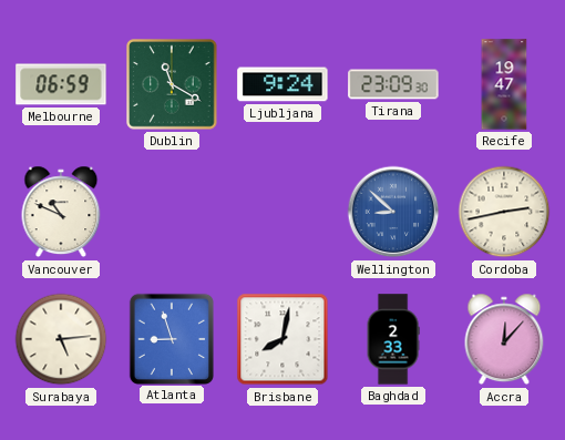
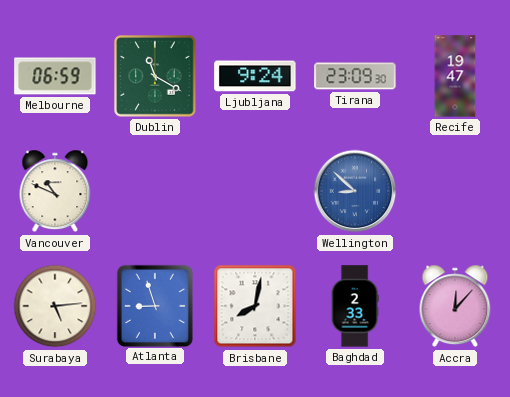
Cordoba: 2:43 -> none (504, 212)
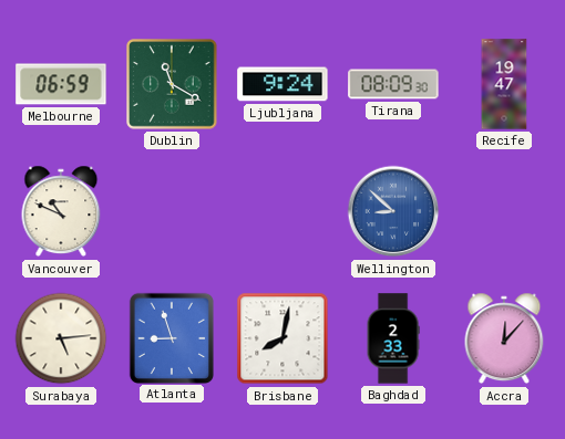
Tirana: 23:09 -> 08:09 (393, 84)
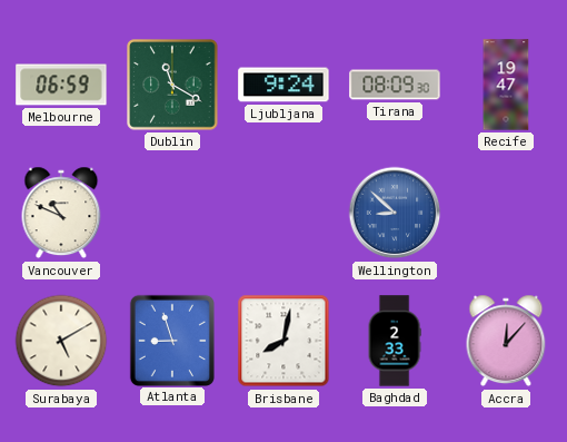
Surabaya: 5:14 -> 5:10 (61, 341)
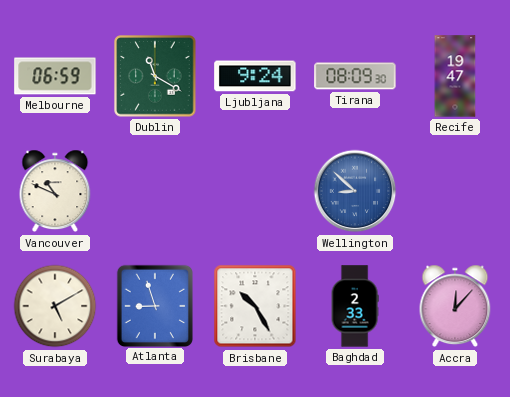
Brisbane: 8:02 -> 10:25 (255, 306)
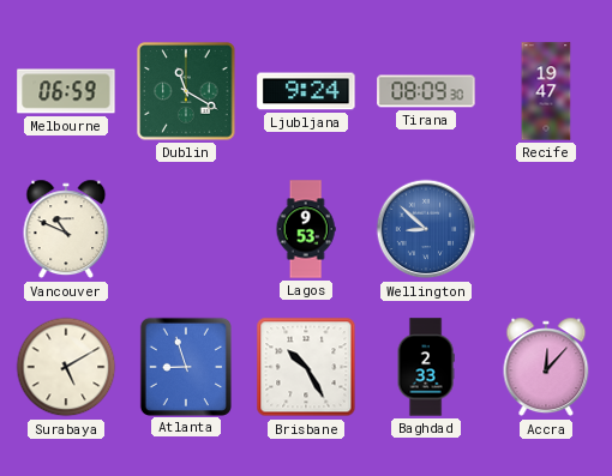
Lagos: none -> 9:53 (306, 229)
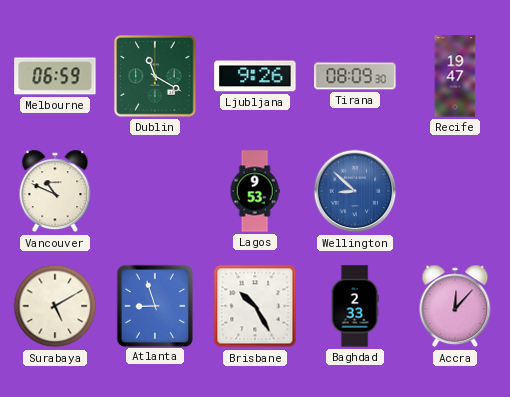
Ljubljana: 9:24 -> 9:26 (255, 76)
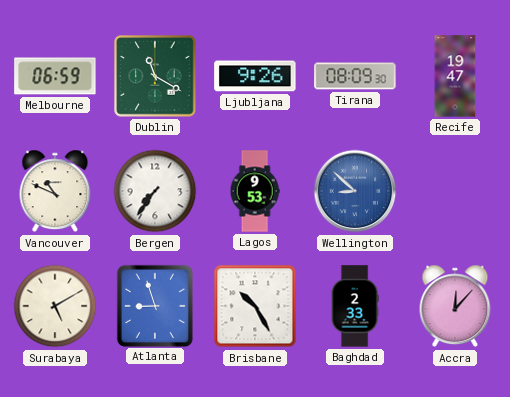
Bergen: none -> 7:36 (155, 191)
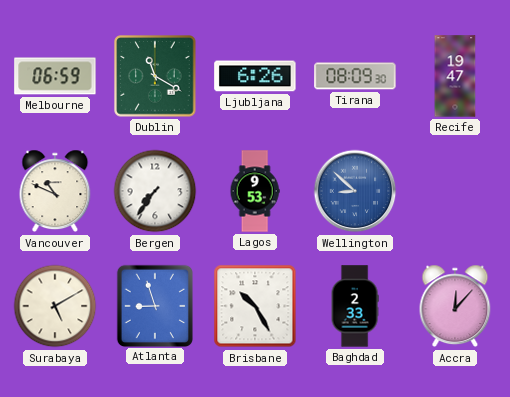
Ljubljana: 9:26 -> 6:26 (255, 76)
